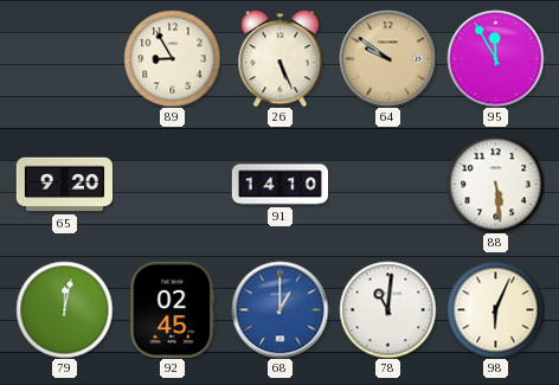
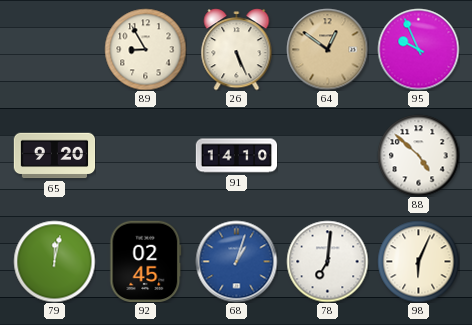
64: 9:51 -> 12:51 (327, 49)
95: 11:55 -> 9:56 (418, 49)
88: 5:29 -> 4:52 (418, 155)
68: 1:00 -> 1:03 (236, 261)
78: 11:01 -> 7:01 (327, 261)
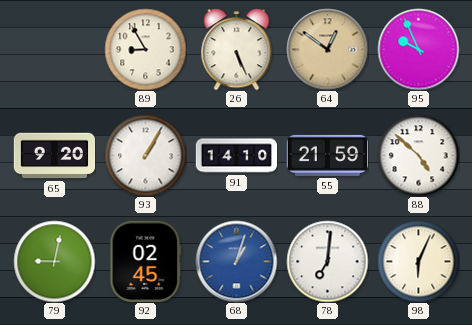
93: none -> 1:05 (145, 155)
55: none -> 21:59 (327, 155)
79: 12:02 -> 9:02 (54, 261)
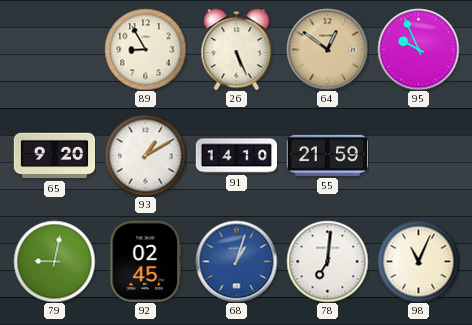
93: 1:05 -> 1:10 (145, 155)
88: 4:52 -> none (418, 155)
98: 6:04 -> 11:04 (418, 261)
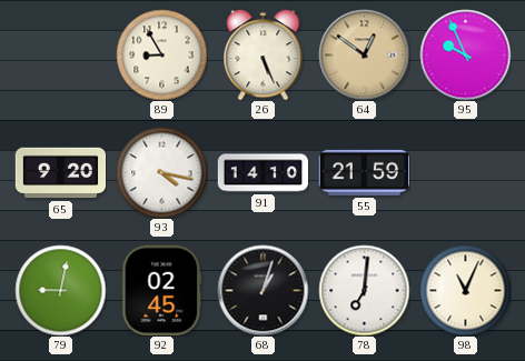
93: 1:10 -> 4:17 (161, 172)
68 dial: blue -> black (262, 290)
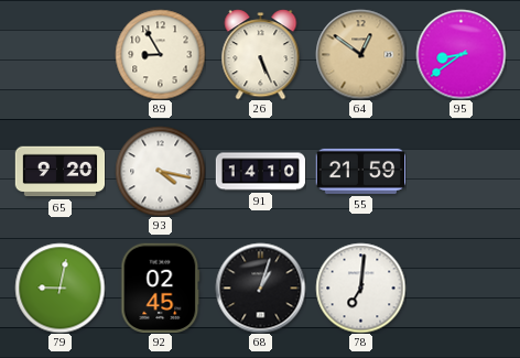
95: 9:56 -> 8:39 (461, 54)
98: 11:04 -> none (465, 290)
